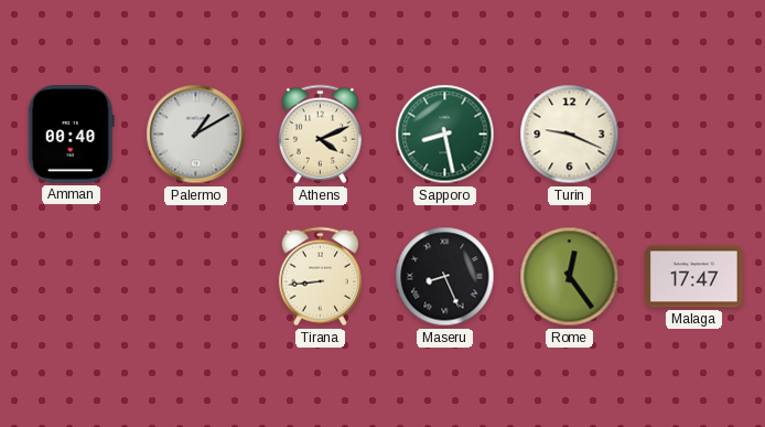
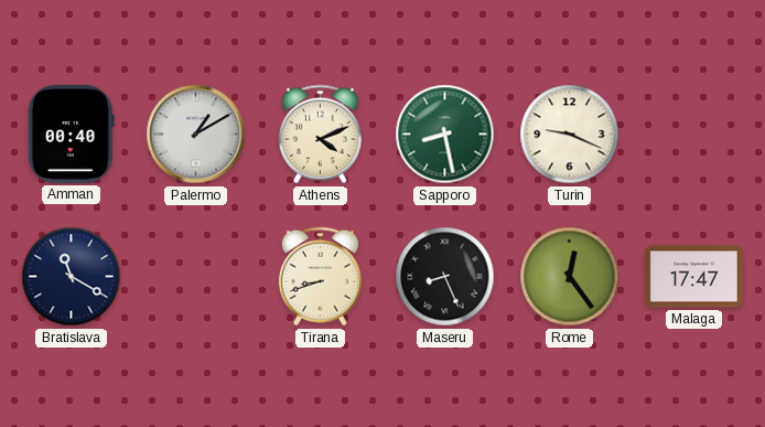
Bratislava: none -> 11:20 (72, 277)
Tirana: 8:44 -> 8:42 (320, 277)
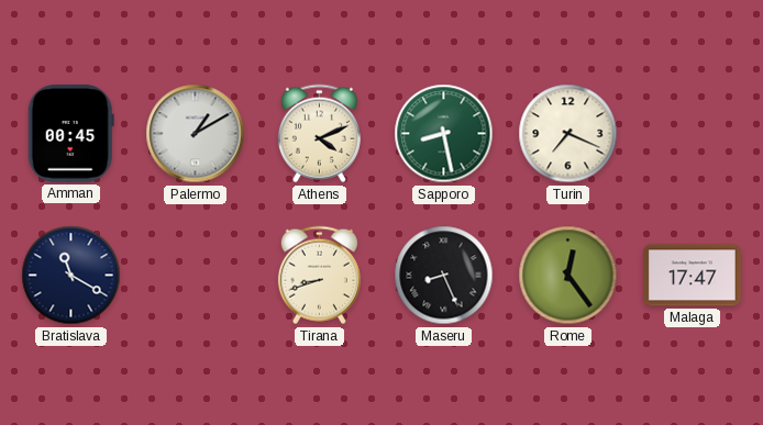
Amman: 00:40 -> 00:45 (70, 134)
Turin: 9:19 -> 7:19 (568, 134)
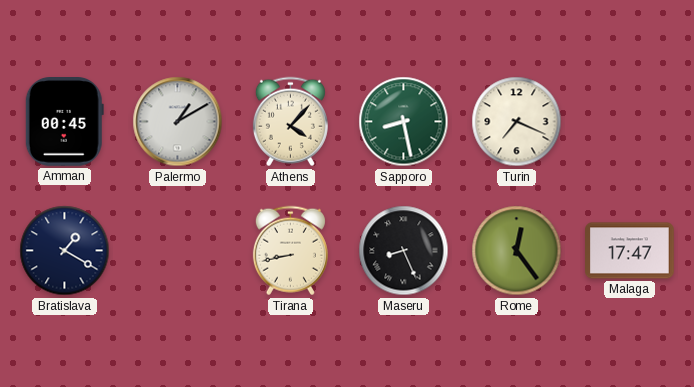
Athens: 4:11 -> 4:07 (290, 122)
Bratislava: 11:20 -> 1:20 (65, 251)
Tirana: 8:42 -> 8:43 (290, 251)
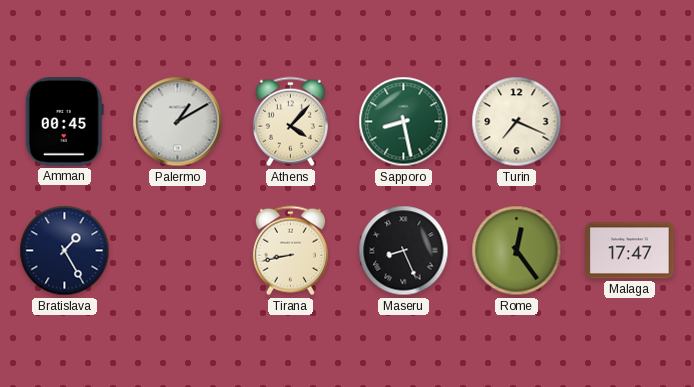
Bratislava: 1:20 -> 1:25 (65, 251)
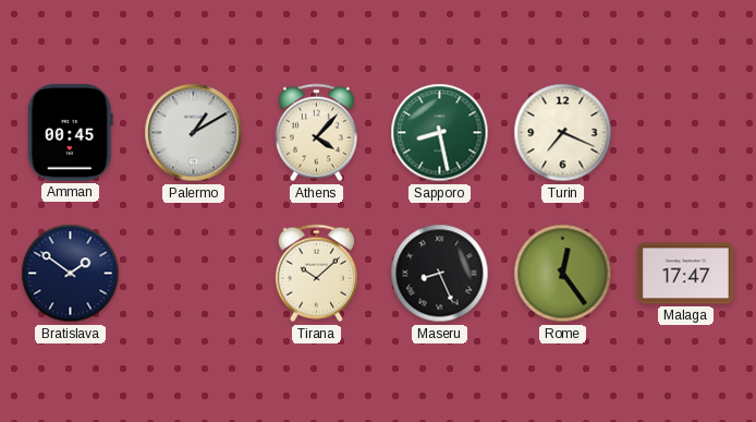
Bratislava: 1:25 -> 1:51 (71, 274)
Tirana: 8:43 -> 10:08 (316, 274)
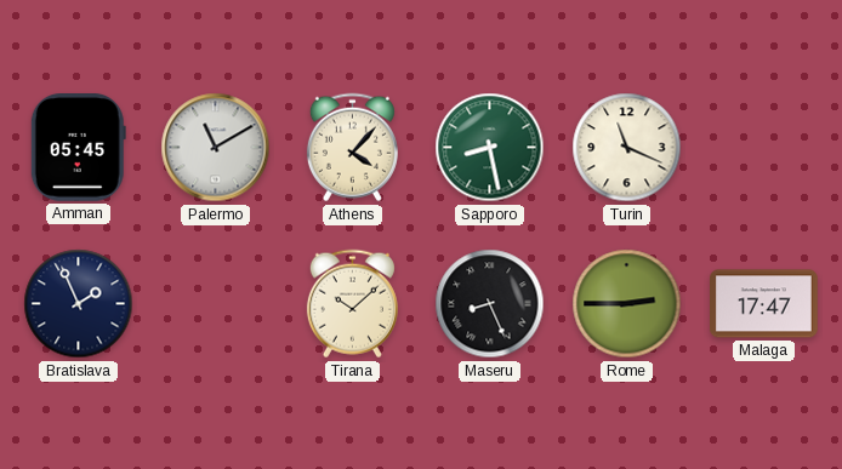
Amman: 00:45 -> 05:45 (78, 148)
Palermo: 1:10 -> 11:10 (216, 148)
Turin: 7:19 -> 11:19 (627, 148)
Bratislava: 1:51 -> 1:56 (79, 304)
Rome: 12:24 -> 2:45 (627, 304)
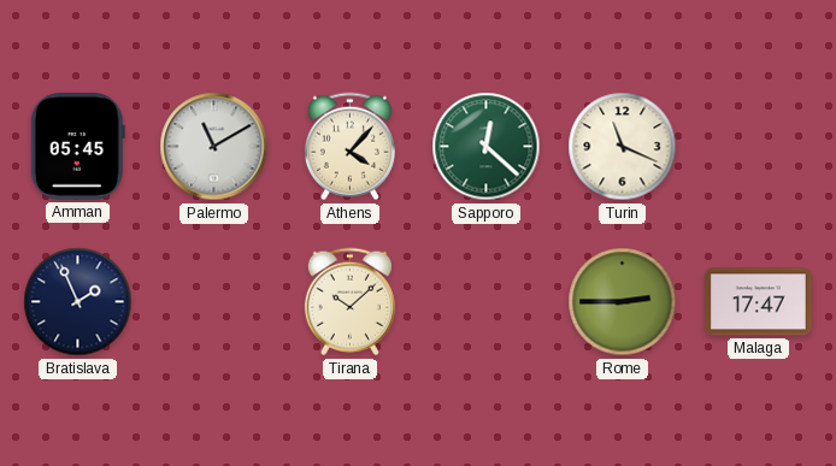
Sapporo: 8:28 -> 12:22 (487, 147)
Maseru: 8:26 -> none (490, 304)
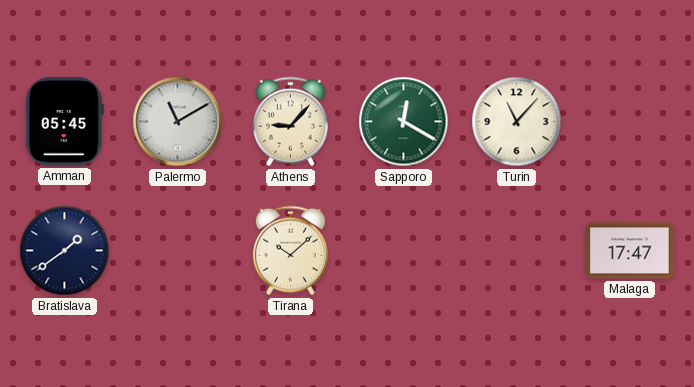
Athens: 4:07 -> 9:07 (290, 122)
Sapporo: 12:22 -> 12:20 (404, 122)
Turin: 11:19 -> 11:07 (517, 122)
Bratislava: 1:56 -> 1:39 (65, 251)
Rome: 2:45 -> none (623, 302)
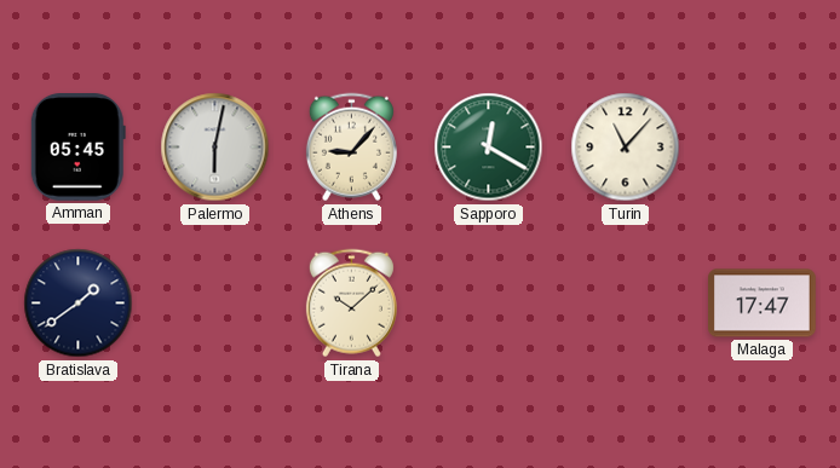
Palermo: 11:10 -> 6:02 (215, 148)
